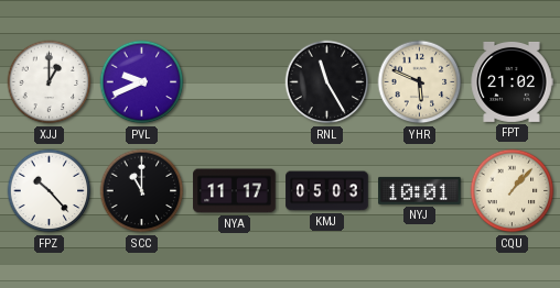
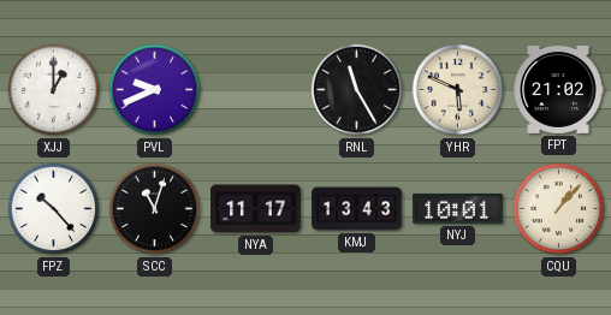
SCC: 11:00 -> 11:03 (155, 209)
KMJ: 05:03 -> 13:43 (357, 209)
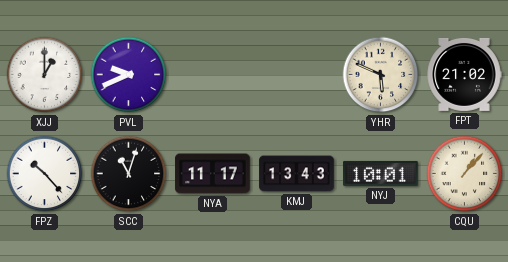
RNL: 11:25 -> none (357, 90)
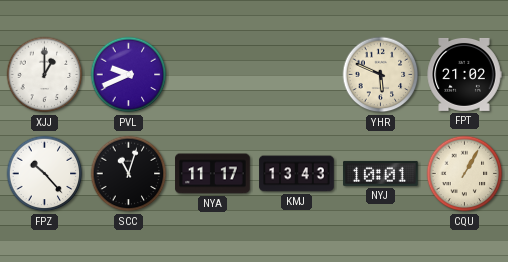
CQU: 1:07 -> 1:05 (465, 174)
